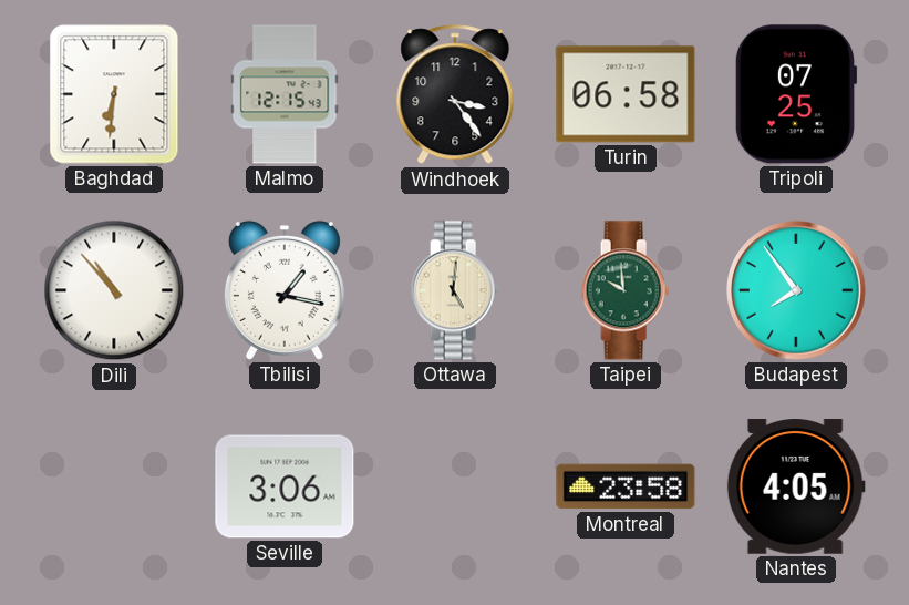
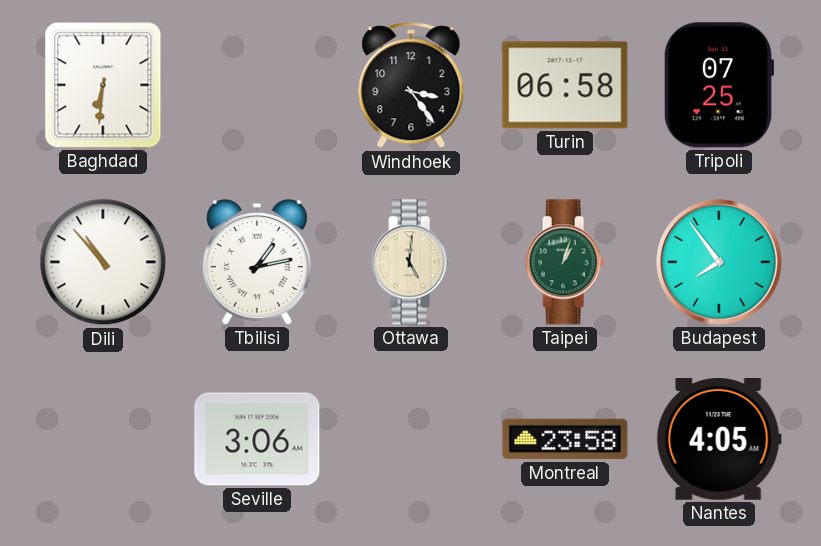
Malmo: 12:15 -> none (285, 94)
Tbilisi: 1:17 -> 1:13 (257, 262)
Taipei: 9:59 -> 1:03 (565, 262)
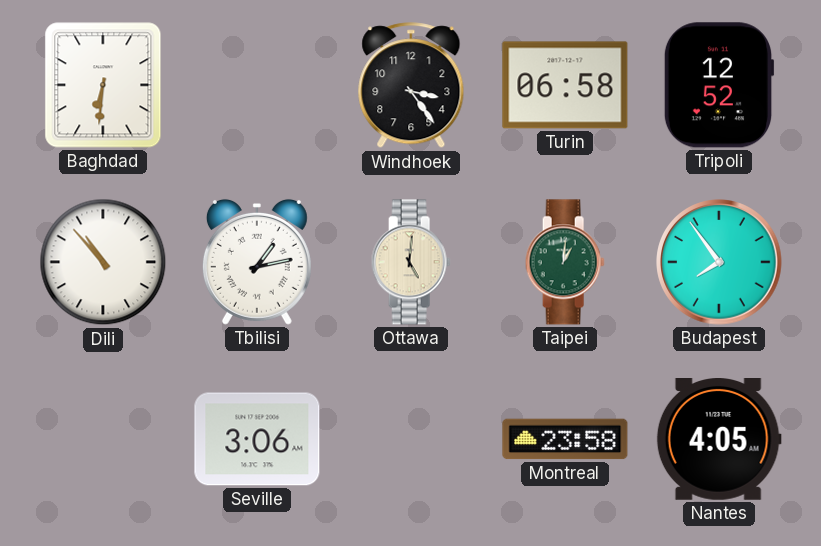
Tripoli: 07:25 -> 12:52 (719, 85)
Taipei: 1:03 -> 1:01 (565, 262)
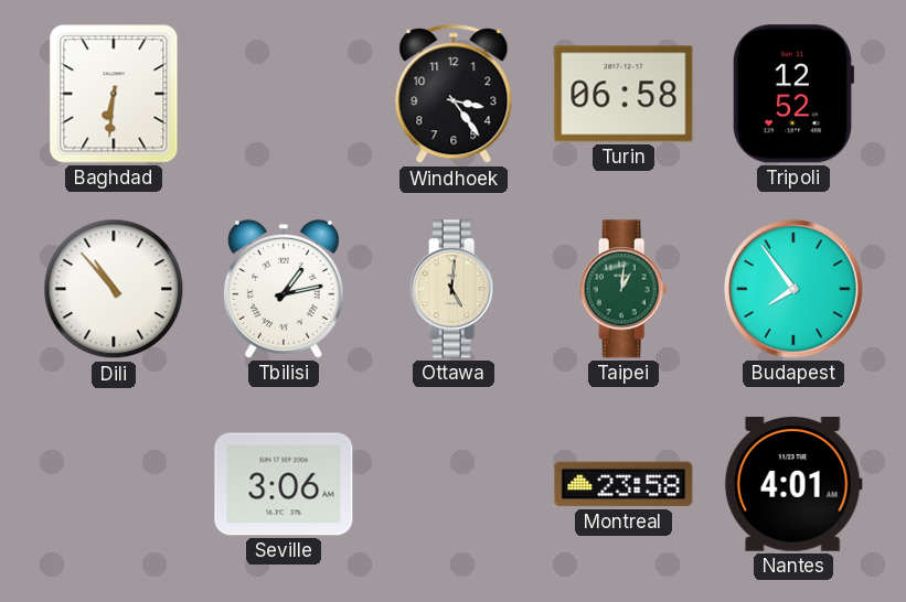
Nantes: 4:05 -> 4:01 (793, 485)
